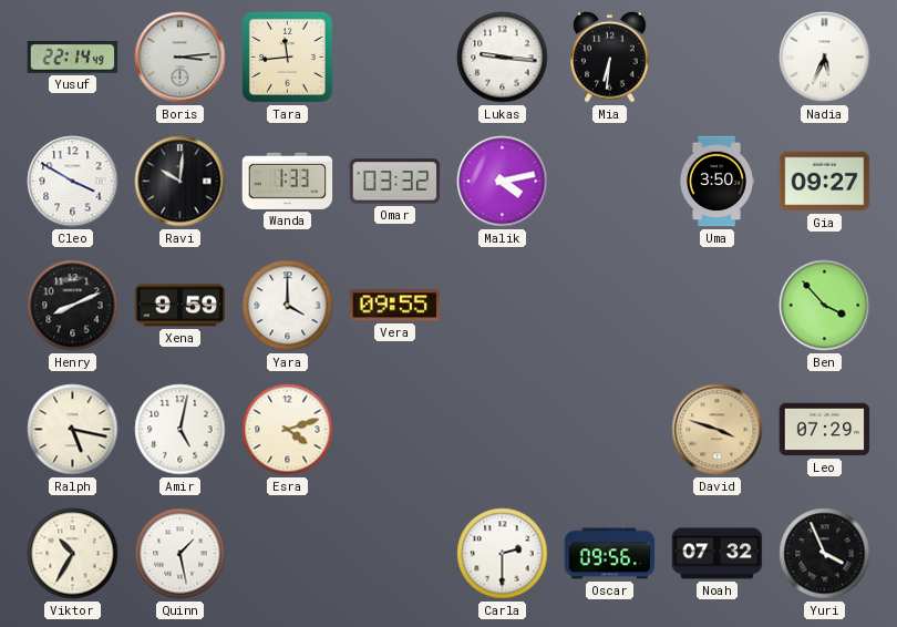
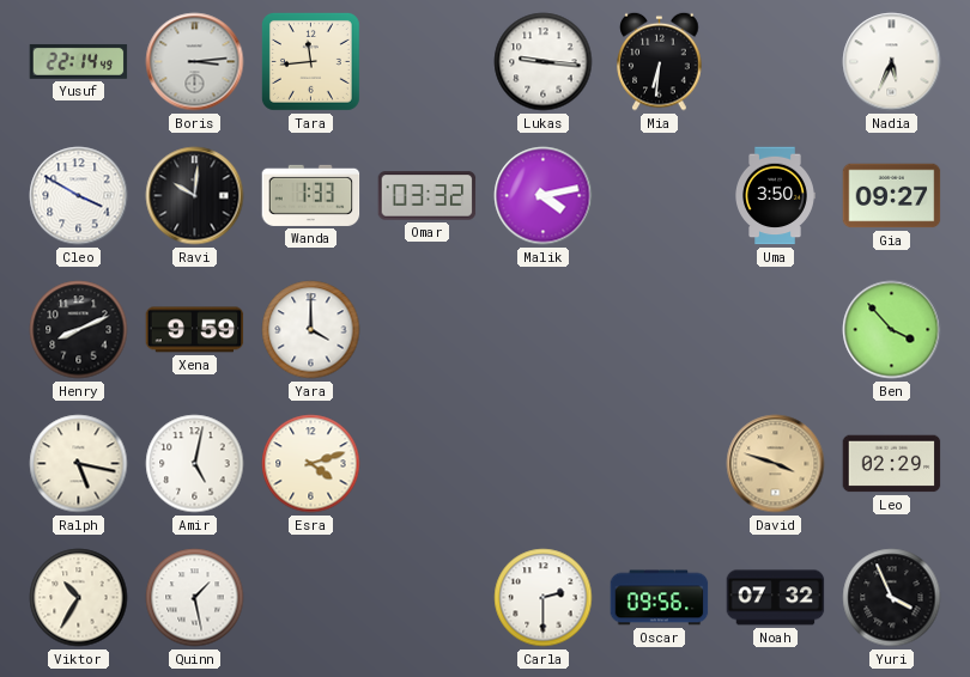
Vera: 09:55 -> none (395, 306)
Leo: 07:29 -> 02:29 (892, 464)
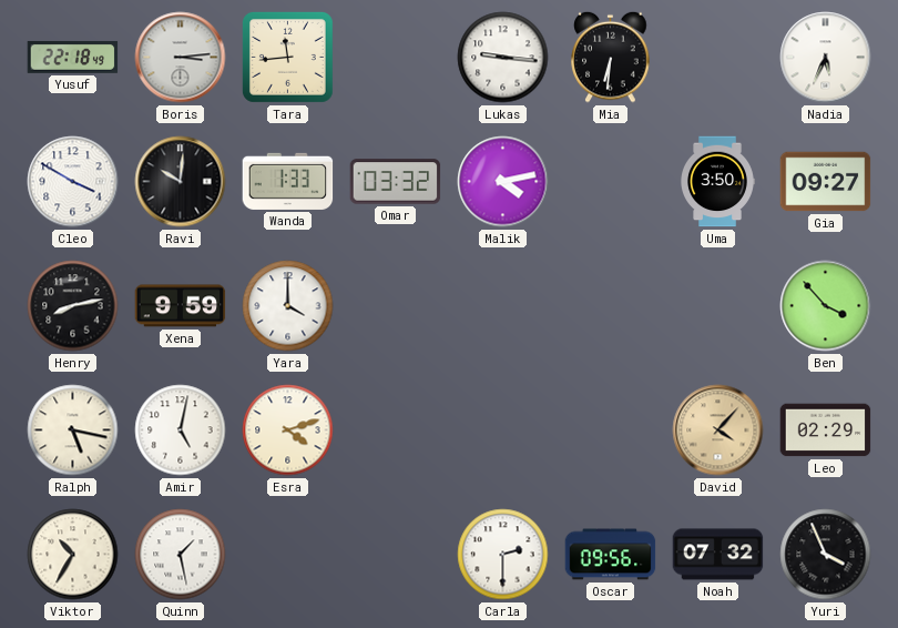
Yusuf: 22:14 -> 22:18 (73, 58)
Henry: 8:11 -> 8:13 (73, 306)
David: 3:48 -> 4:07 (718, 431)
